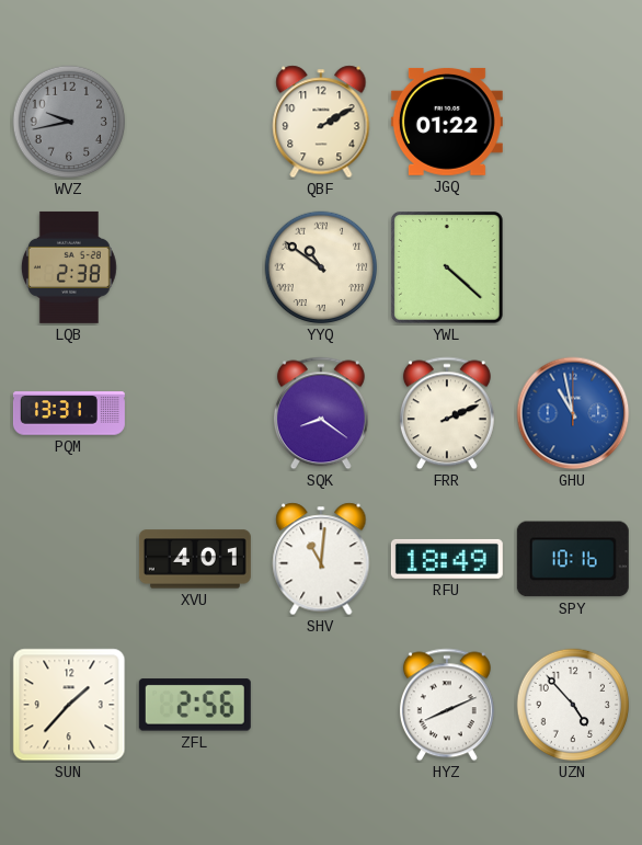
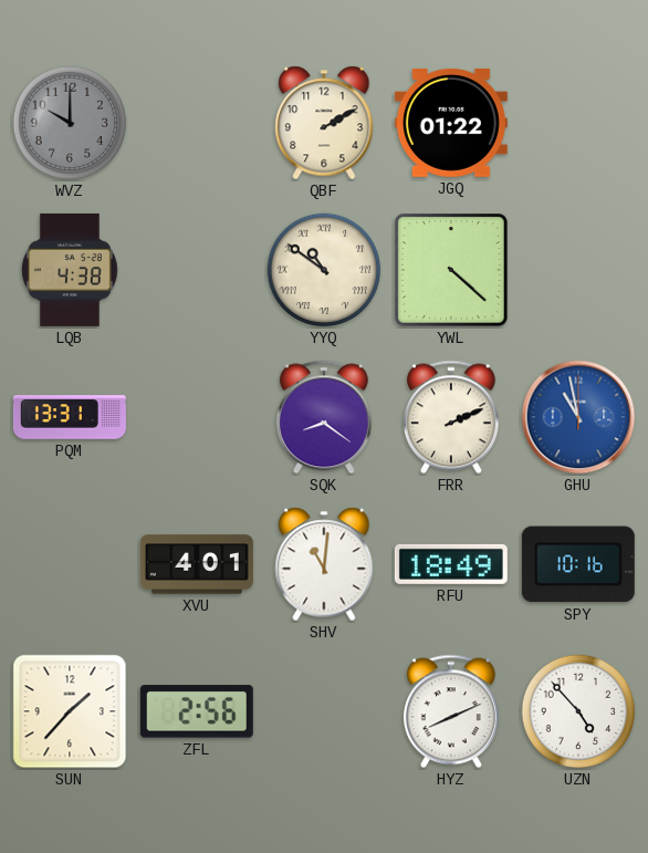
WVZ: 9:43 -> 10:00 (70, 123)
LQB: 2:38 -> 4:38 (70, 270)
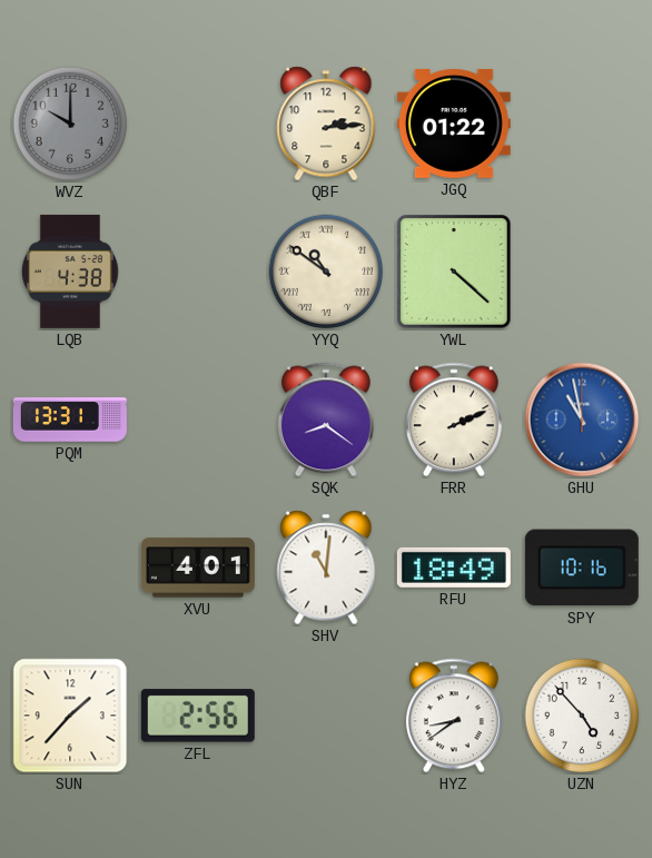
QBF: 2:10 -> 2:14 (326, 124)
HYZ: 8:11 -> 8:39 (454, 716)
